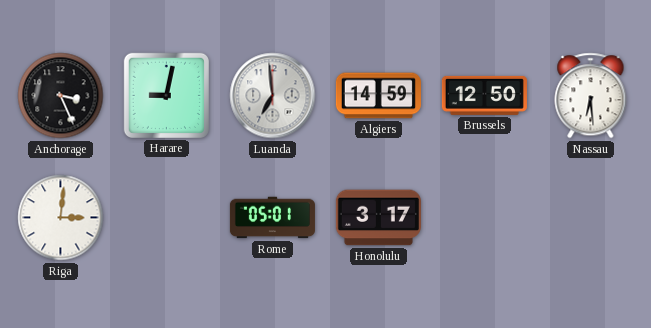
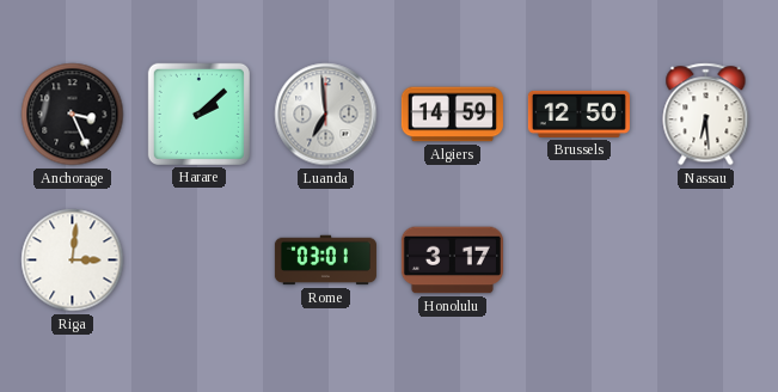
Harare: 9:02 -> 2:08 (198, 114)
Rome: 05:01 -> 03:01 (325, 261)
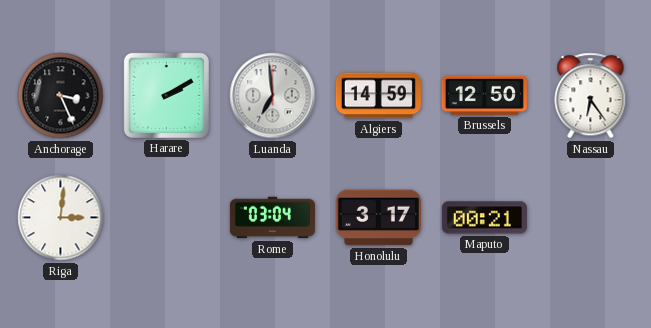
Harare: 2:08 -> 2:10 (166, 95)
Nassau: 6:29 -> 6:24 (591, 96)
Rome: 03:01 -> 03:04 (272, 218)
Maputo: none -> 00:21 (484, 218)
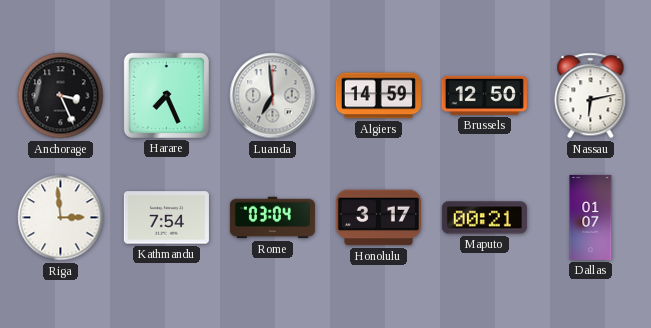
Harare: 2:10 -> 7:26 (166, 95)
Nassau: 6:24 -> 6:13 (591, 96)
Riga: 3:01 -> 2:59 (61, 218)
Kathmandu: none -> 7:54 (166, 218)
Dallas: none -> 01:07 (591, 217)
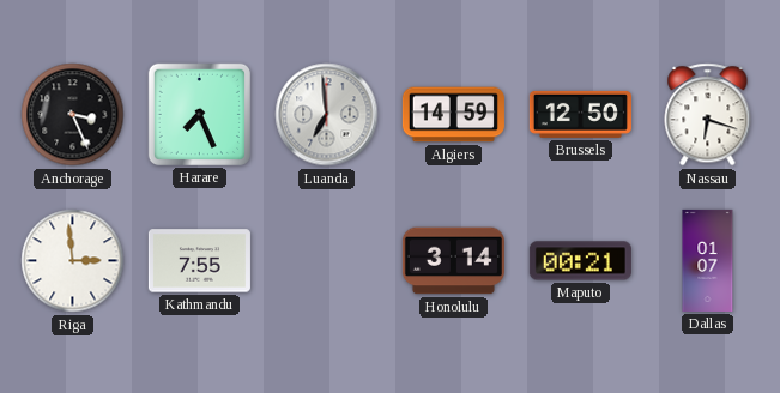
Nassau: 6:13 -> 6:18 (708, 115)
Kathmandu: 7:54 -> 7:55 (199, 261)
Rome: 03:04 -> none (272, 218)
Honolulu: 3:17 -> 3:14 (453, 261)
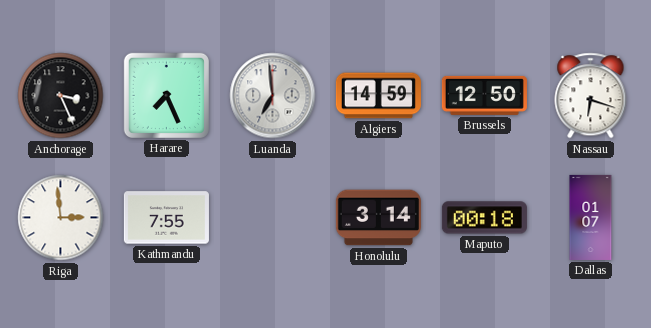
Maputo: 00:21 -> 00:18 (484, 218)
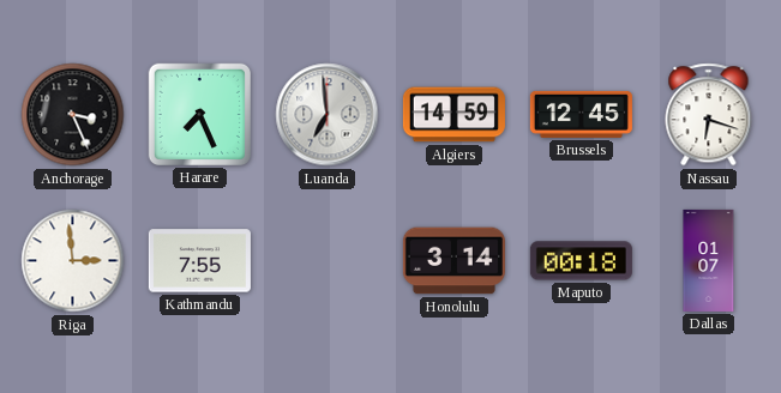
Brussels: 12:50 -> 12:45 (581, 114)
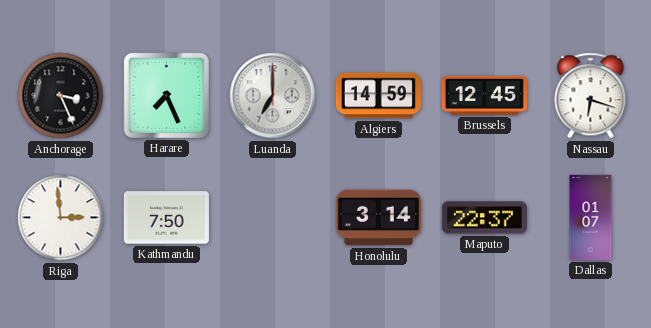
Luanda: 6:59 -> 7:00 (273, 96)
Kathmandu: 7:55 -> 7:50 (166, 218)
Maputo: 00:18 -> 22:37 (484, 218)
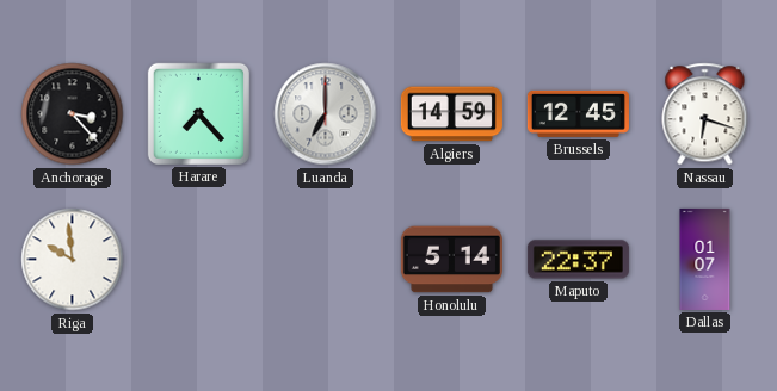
Anchorage: 3:26 -> 3:23 (73, 114)
Harare: 7:26 -> 7:23 (198, 113)
Riga: 2:59 -> 9:59 (73, 260)
Kathmandu: 7:50 -> none (166, 218)
Honolulu: 3:14 -> 5:14 (451, 260)
